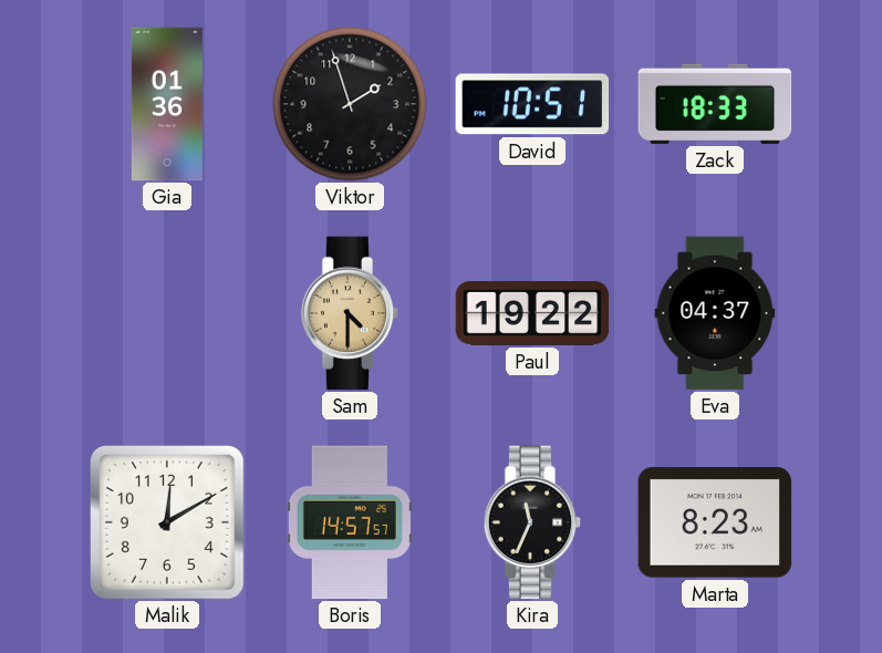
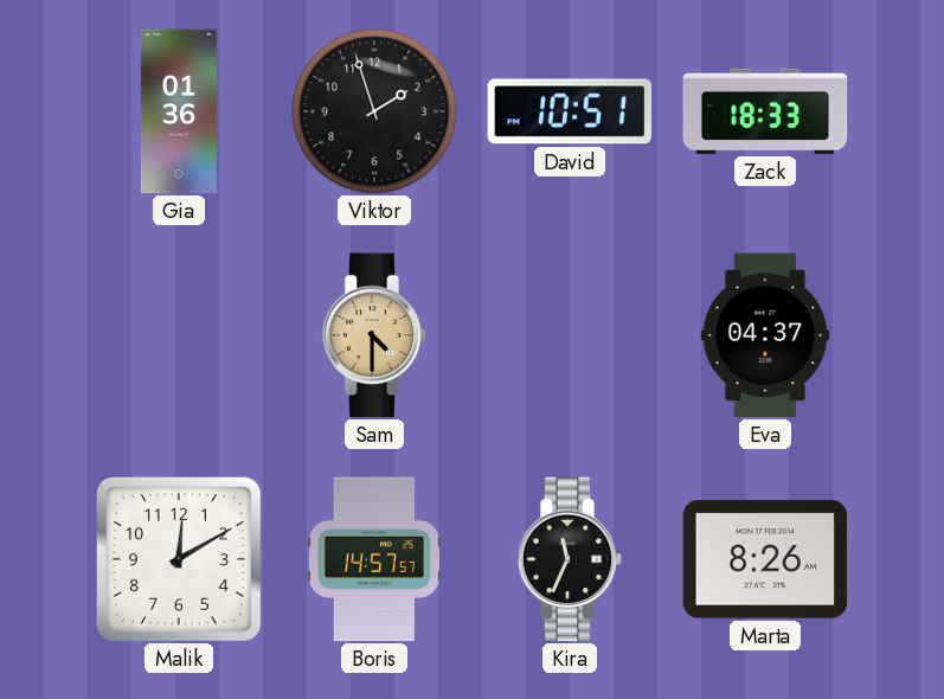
Paul: 19:22 -> none (532, 313)
Marta: 8:23 -> 8:26 (765, 559)
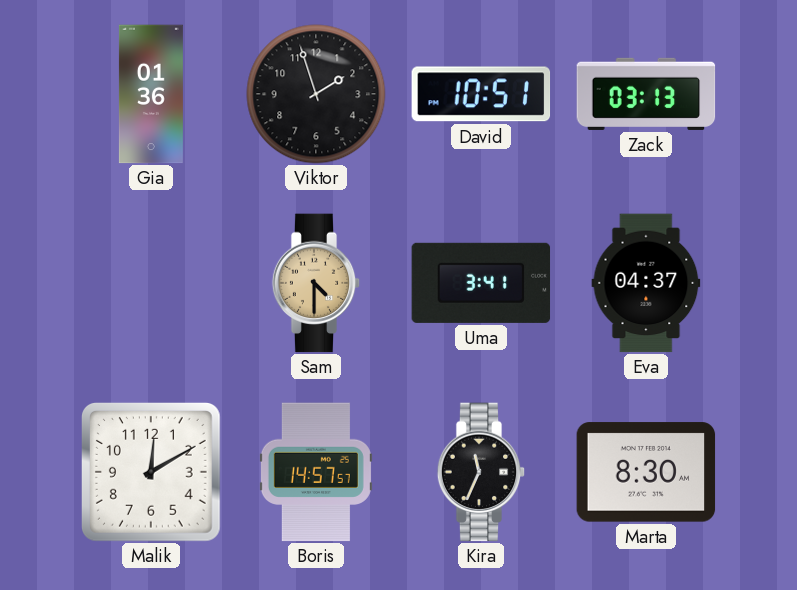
Zack: 18:33 -> 03:13 (646, 94)
Uma: none -> 3:41 (481, 283)
Marta: 8:26 -> 8:30 (646, 472)
